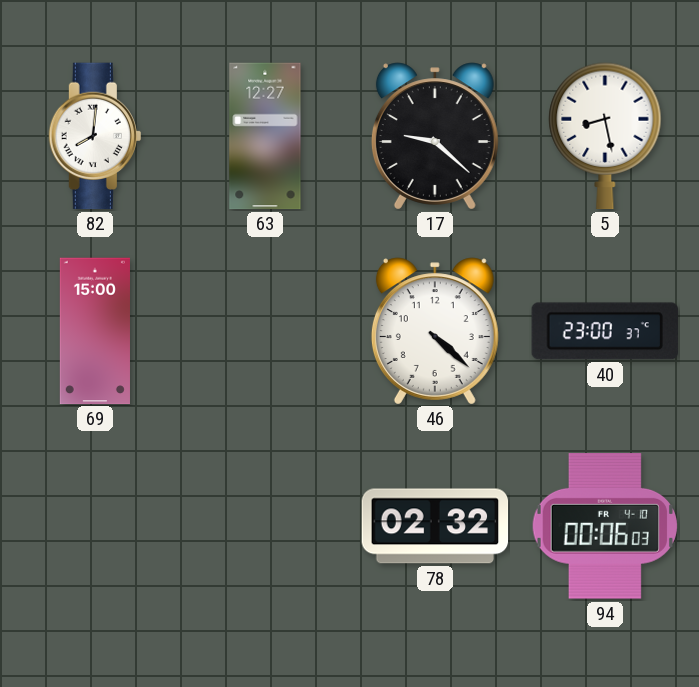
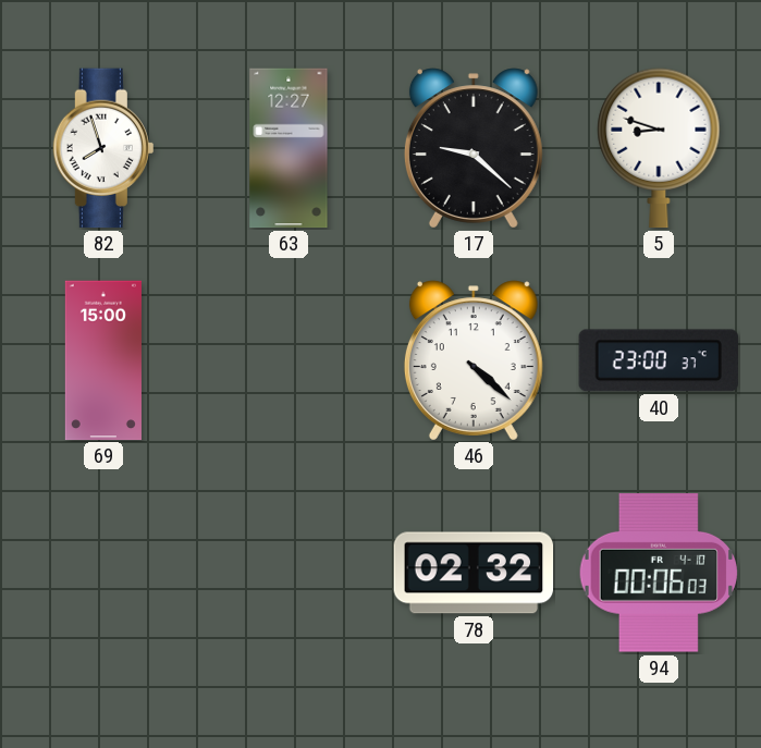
82: 8:01 -> 7:57 (103, 148)
5: 8:28 -> 8:48 (659, 148)
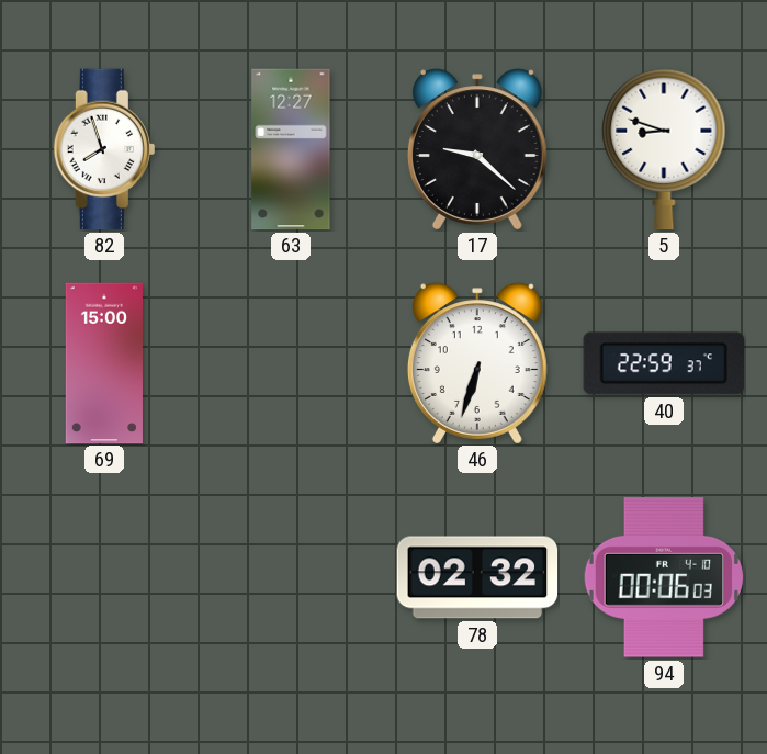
46: 4:22 -> 6:33 (477, 363)
40: 23:00 -> 22:59 (664, 363)
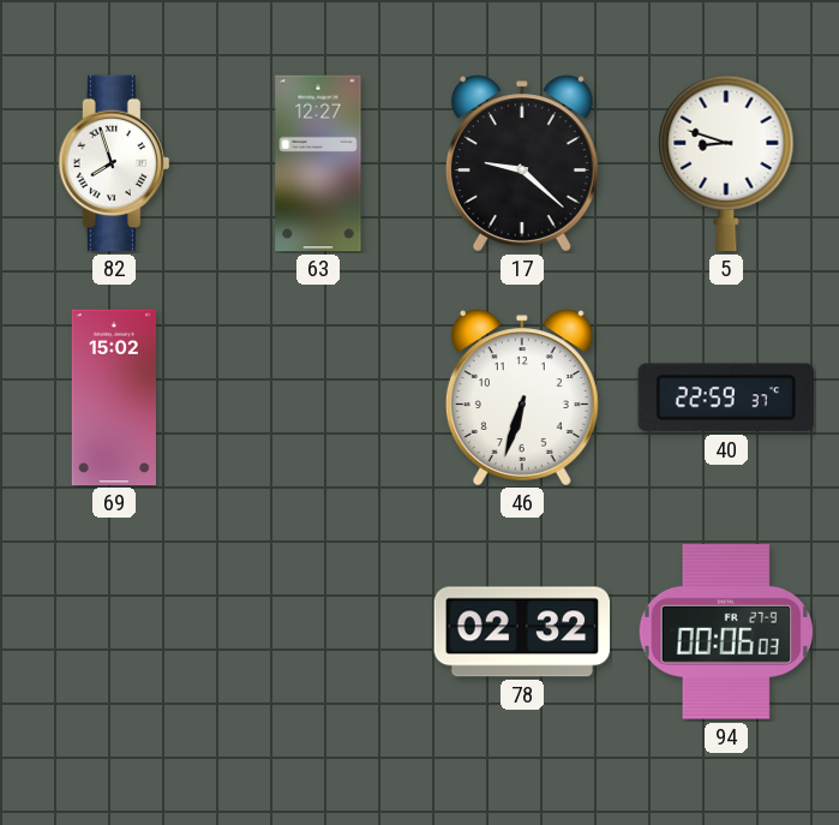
69: 15:00 -> 15:02 (114, 397)
94 date: FR 4-10 -> FR 27-9 (726, 633)
